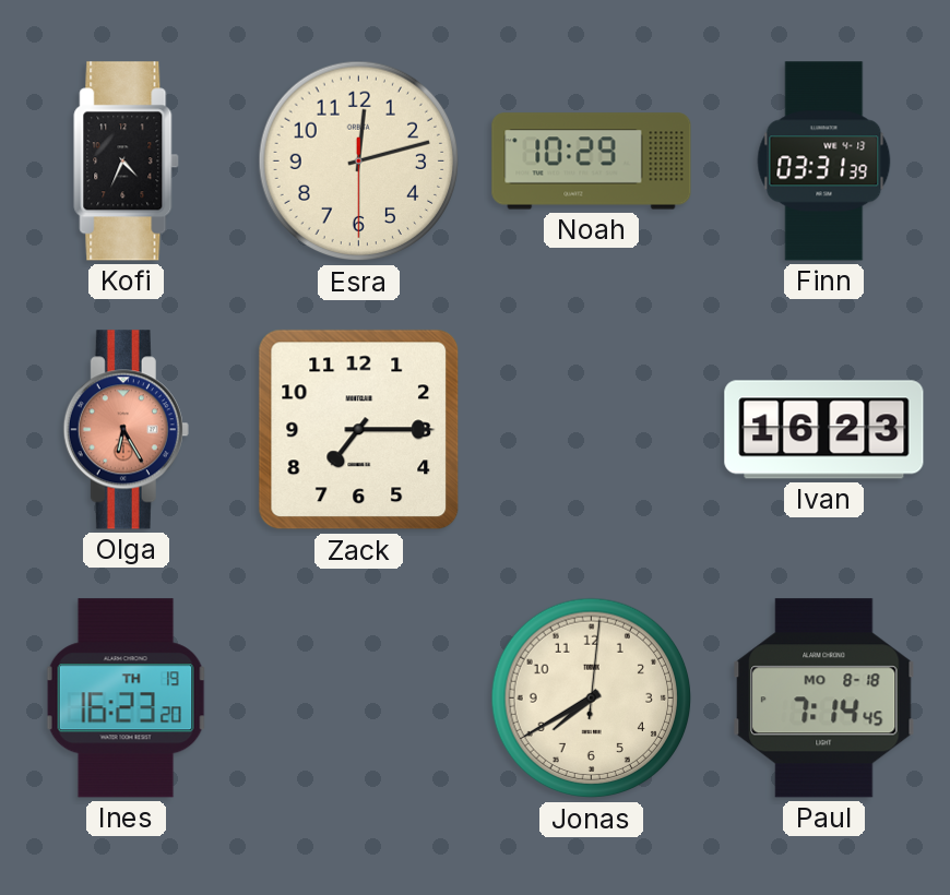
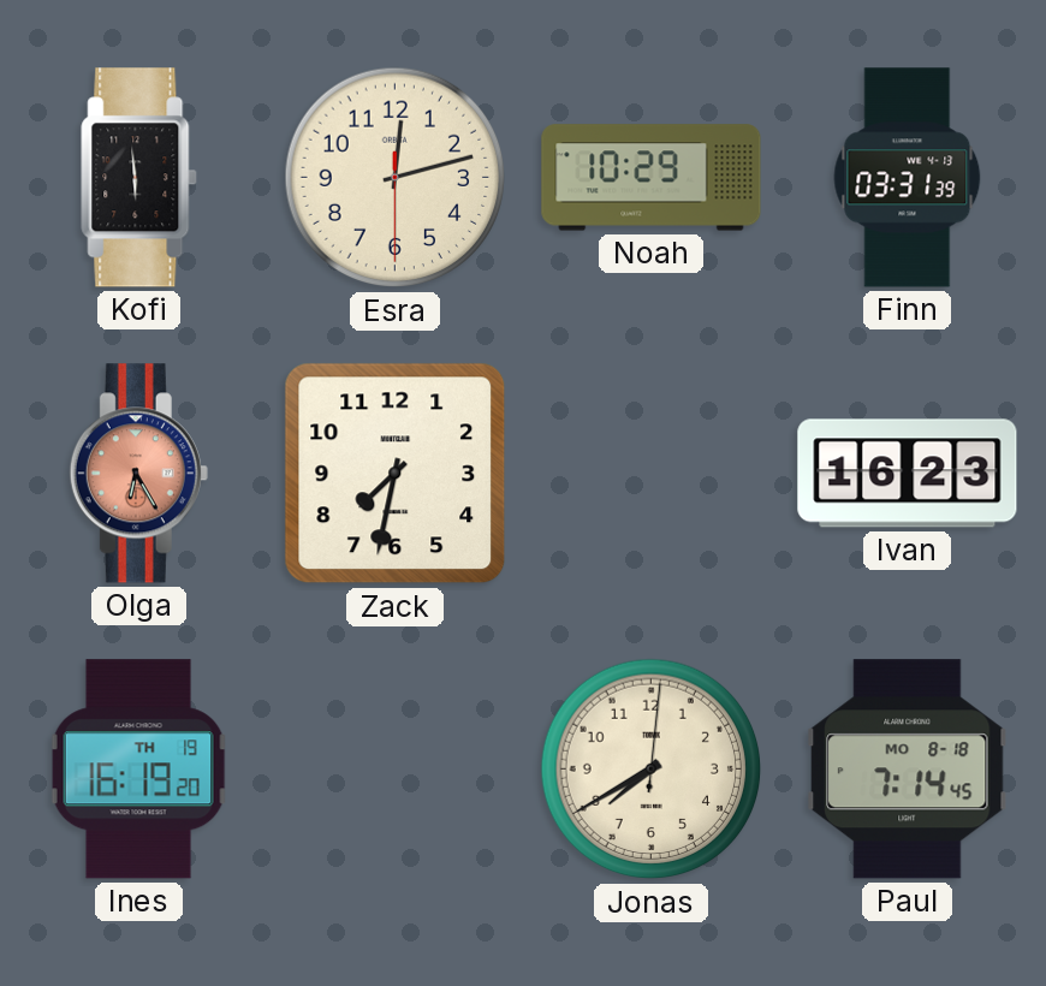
Kofi: 4:34 -> 5:59 (139, 178)
Zack: 7:15 -> 7:32 (396, 474)
Ines: 16:23 -> 16:19 (139, 770)
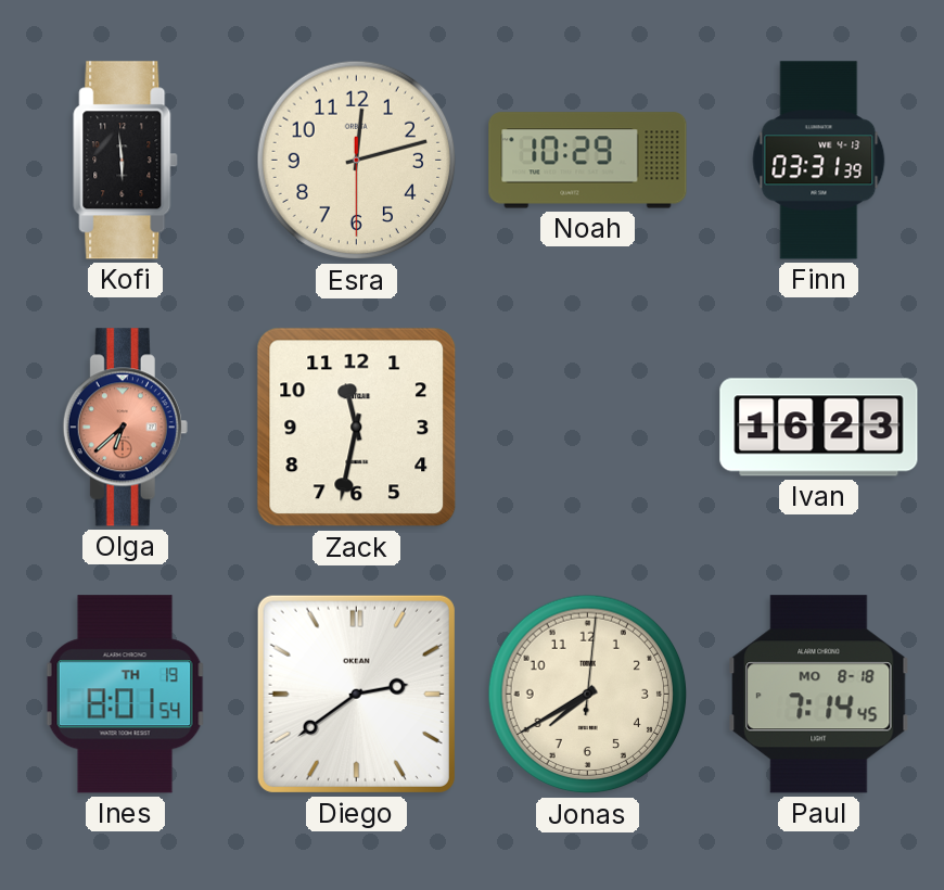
Olga: 6:25 -> 6:38 (125, 428)
Zack: 7:32 -> 11:32 (357, 428)
Ines: 16:19 -> 8:01 (126, 695)
Diego: none -> 2:39 (356, 694)
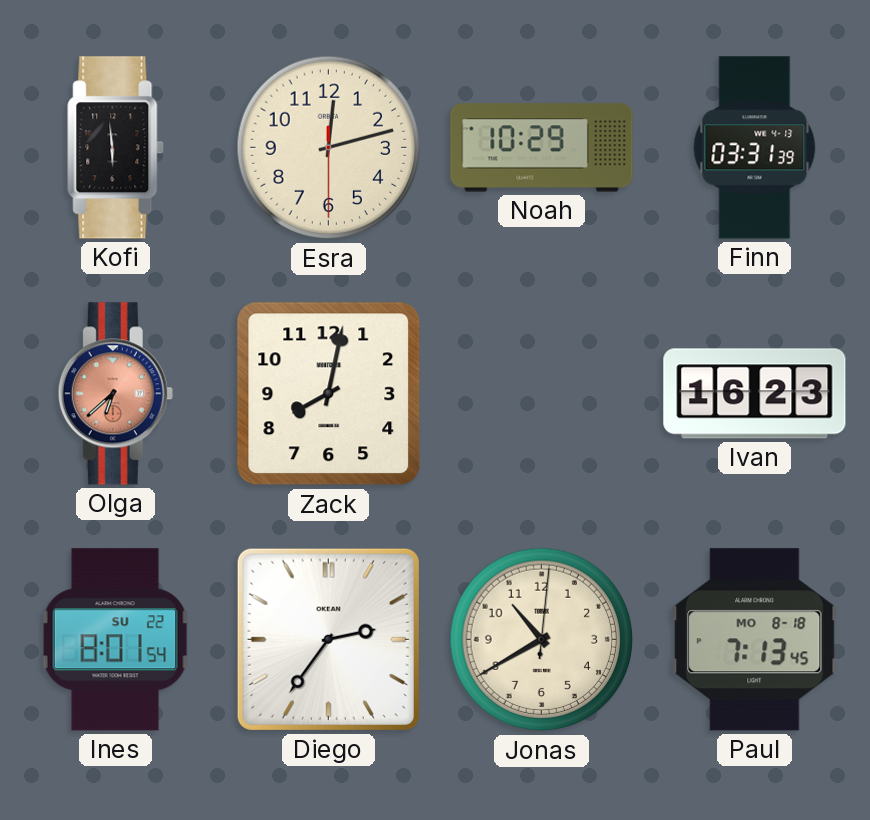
Zack: 11:32 -> 8:02 (329, 394)
Ines date: TH 19 -> SU 22 (116, 640)
Diego: 2:39 -> 2:36 (328, 639)
Jonas: 7:40 -> 10:40 (542, 640)
Paul: 7:14 -> 7:13 (755, 640)
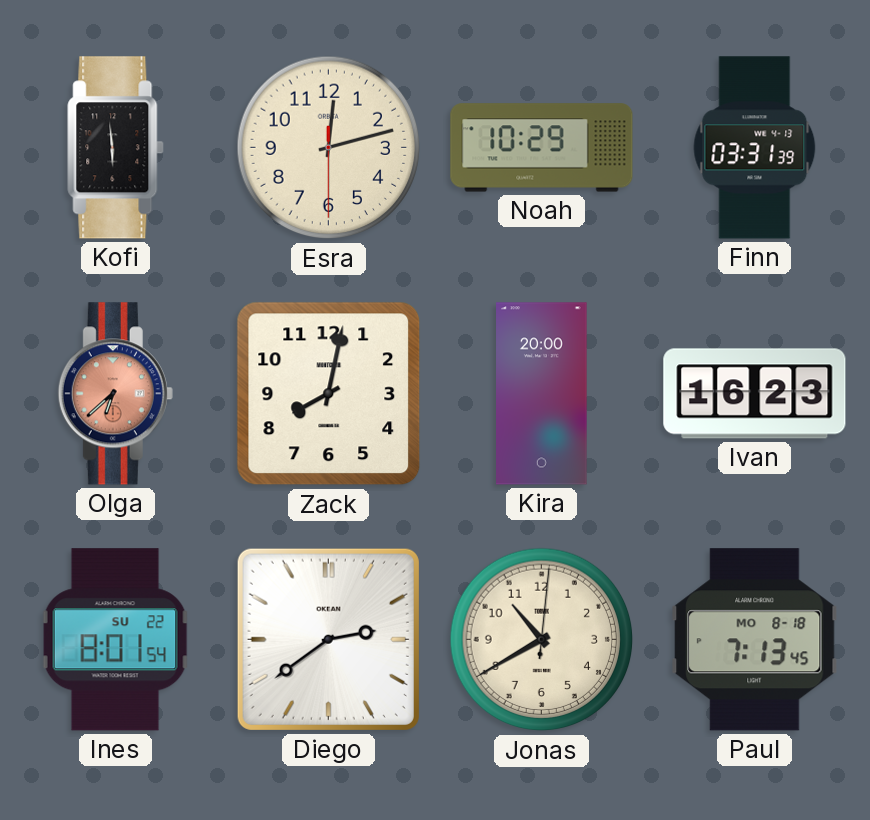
Kira: none -> 20:00 (542, 394)
Diego: 2:36 -> 2:39 (328, 639)
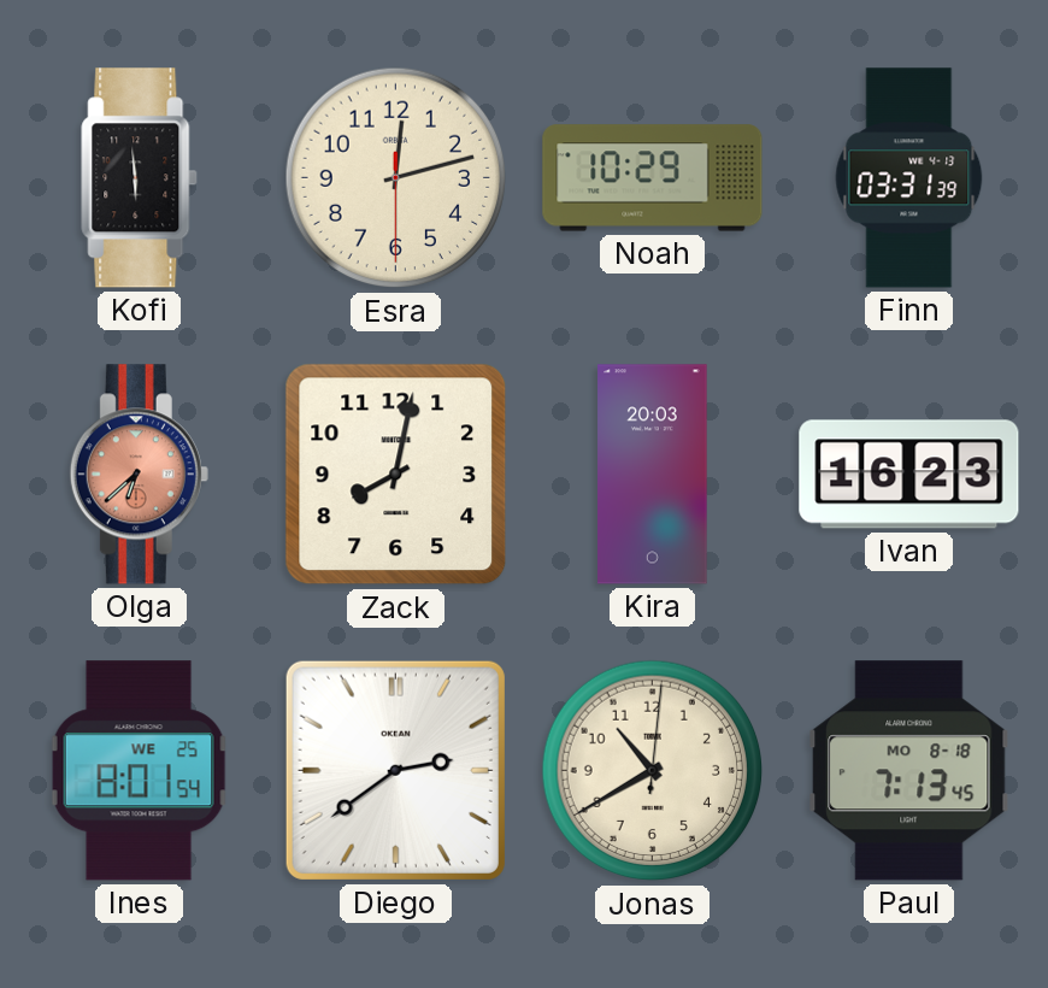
Kira: 20:00 -> 20:03 (653, 475)
Ines date: SU 22 -> WE 25 (140, 771)
